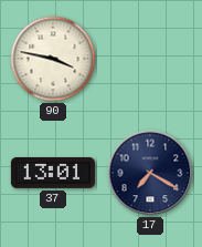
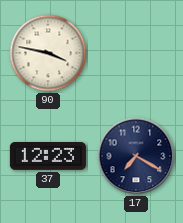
37: 13:01 -> 12:23 (48, 157)
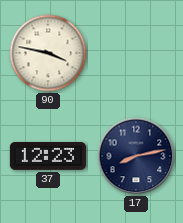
17: 7:20 -> 8:13 (136, 156)
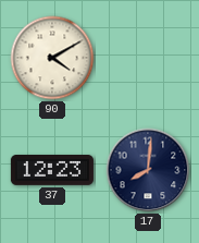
90: 3:47 -> 4:10 (52, 58)
17: 8:13 -> 8:01 (148, 170)
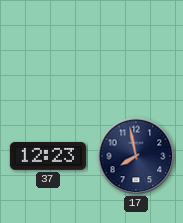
90: 4:10 -> none (52, 58)
17: 8:01 -> 7:58 (136, 156)
